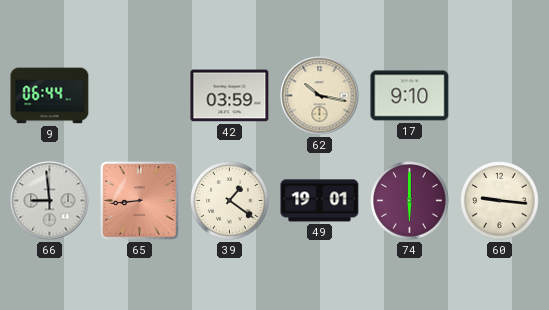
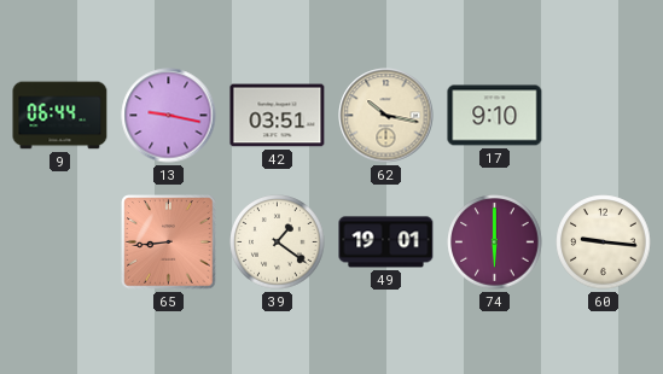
13: none -> 9:17 (169, 116)
42: 03:59 -> 03:51 (278, 116)
66: 8:59 -> none (50, 201)
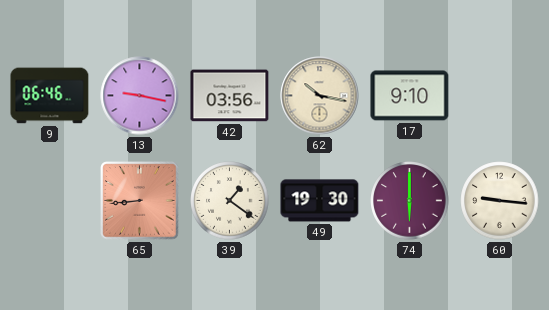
9: 06:44 -> 06:46 (50, 96)
42: 03:51 -> 03:56 (230, 96)
49: 19:01 -> 19:30 (320, 201)
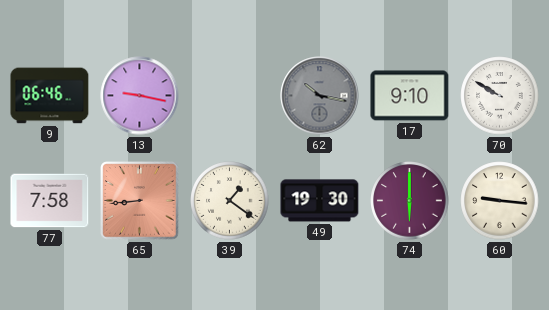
42: 03:56 -> none (230, 96)
62 dial: cream -> grey (320, 96)
70: none -> 9:50 (500, 96)
77: none -> 7:58 (50, 201)
